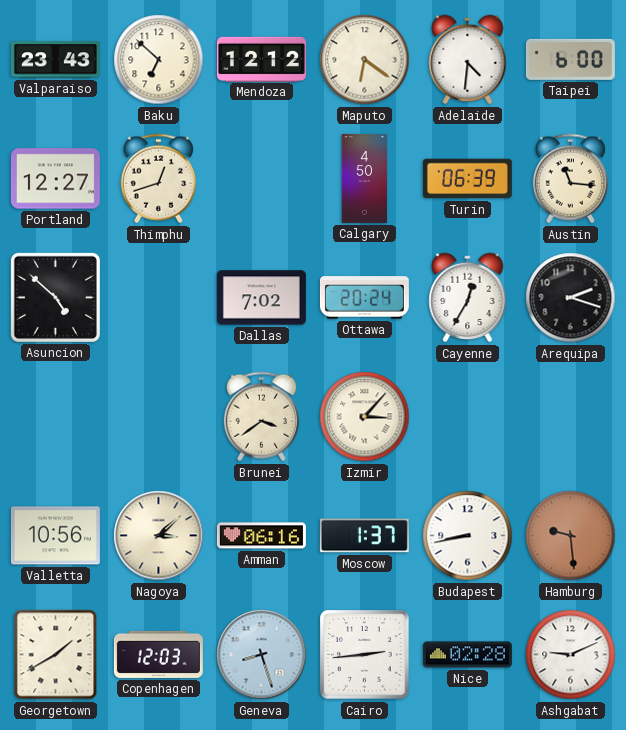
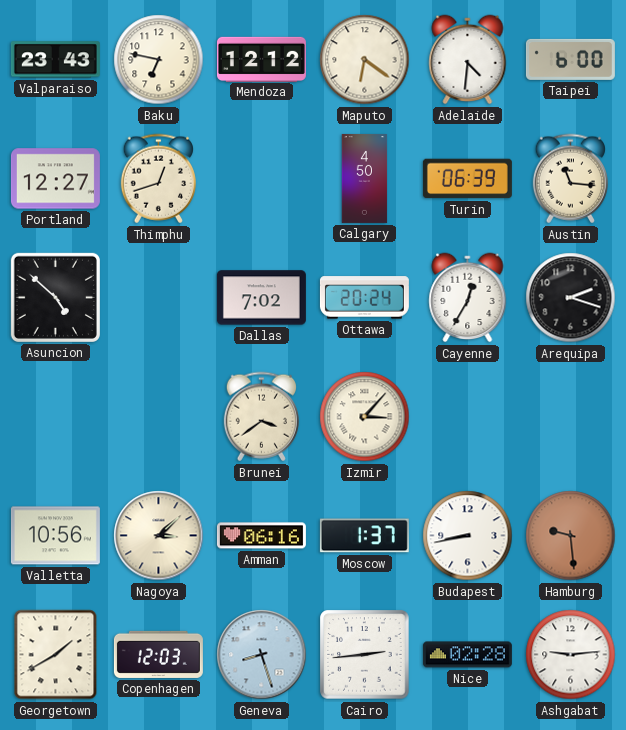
Baku: 6:52 -> 6:47 (159, 60)
Ashgabat: 9:11 -> 9:14 (571, 655)
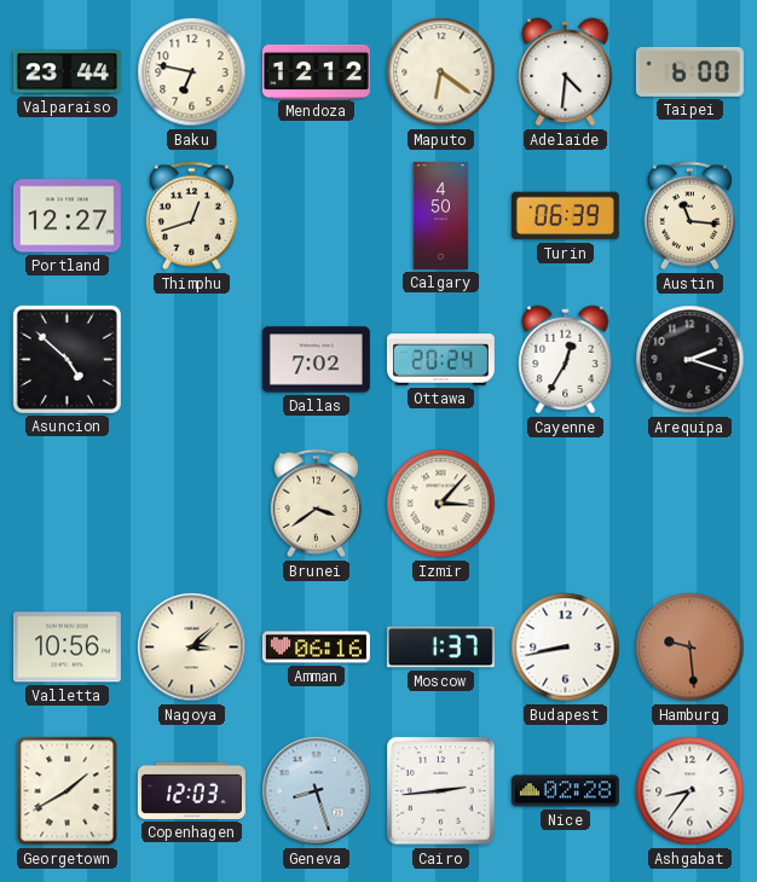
Valparaiso: 23:43 -> 23:44 (67, 72)
Ashgabat: 9:14 -> 8:36 (690, 791)
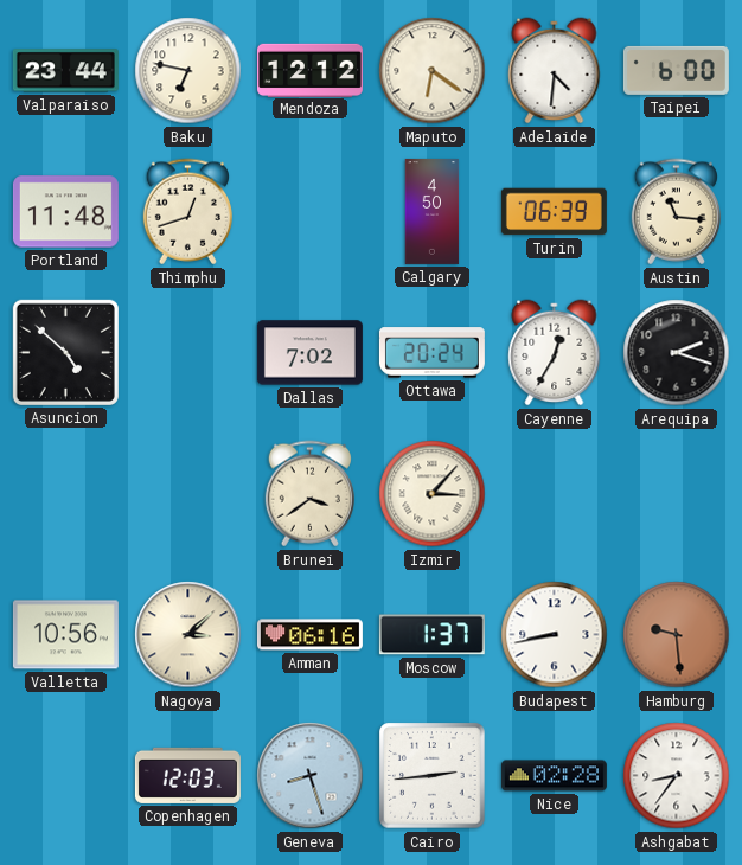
Portland: 12:27 -> 11:48 (65, 212)
Georgetown: 1:40 -> none (68, 791)
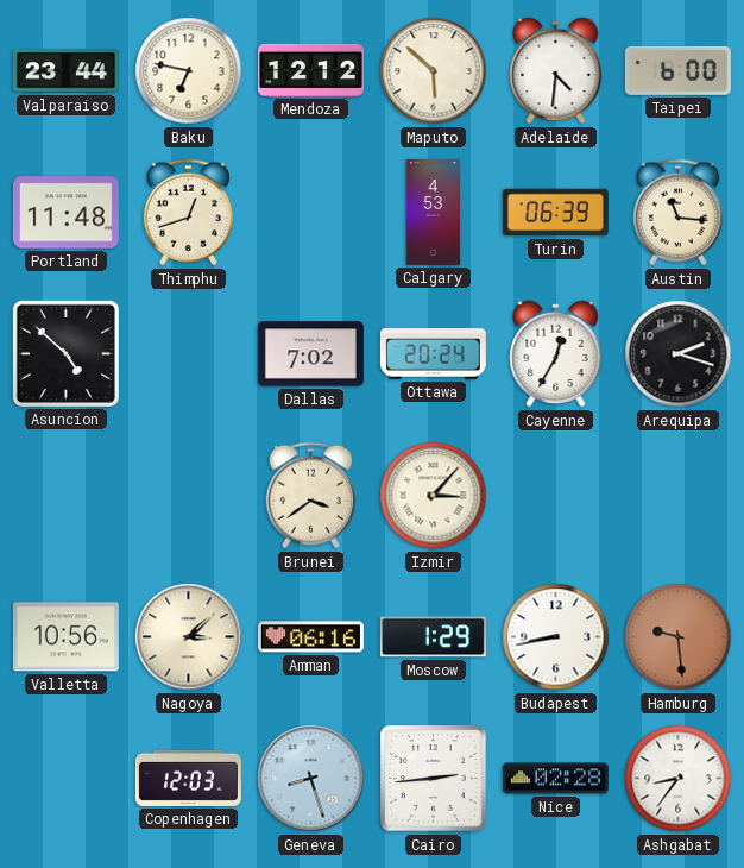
Maputo: 6:21 -> 5:52 (434, 71)
Calgary: 4:50 -> 4:53 (434, 212)
Moscow: 1:37 -> 1:29 (433, 637)
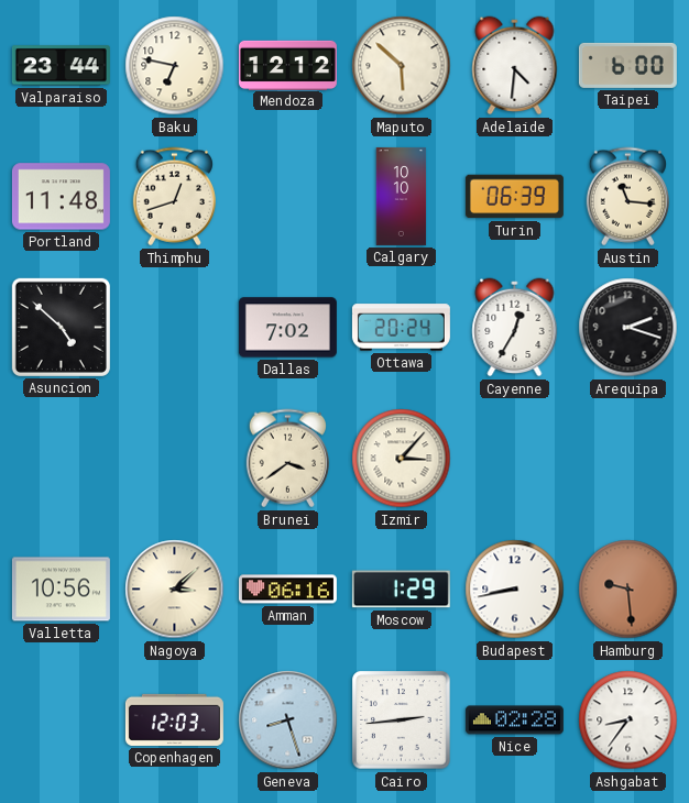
Calgary: 4:53 -> 10:10 (402, 196)
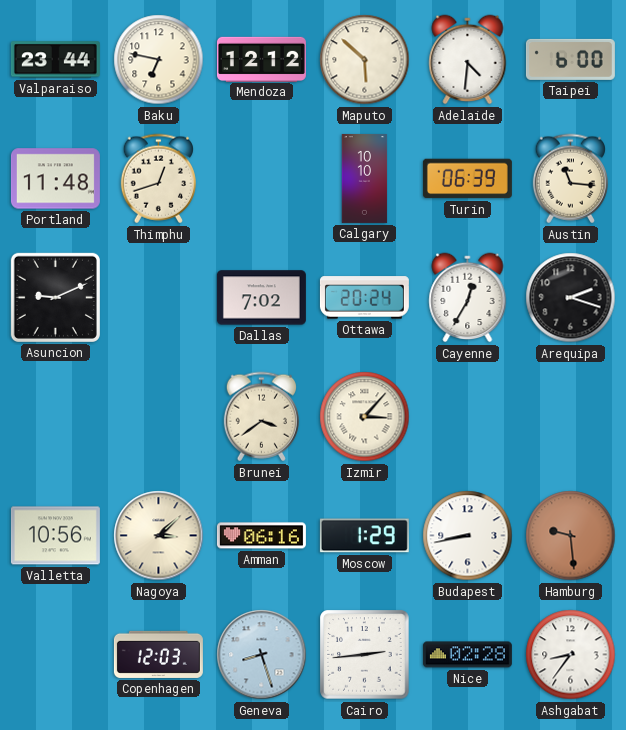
Asuncion: 4:52 -> 9:11 (55, 297)
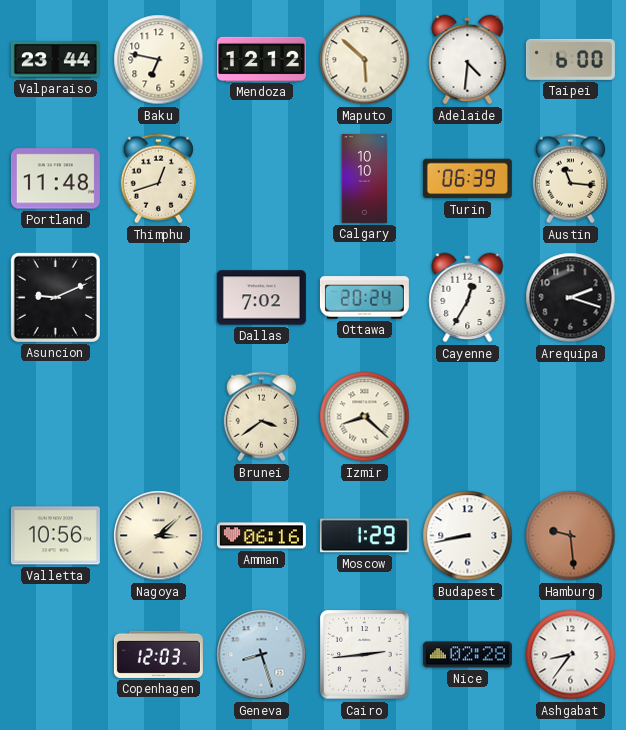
Izmir: 3:07 -> 8:22 (365, 417)
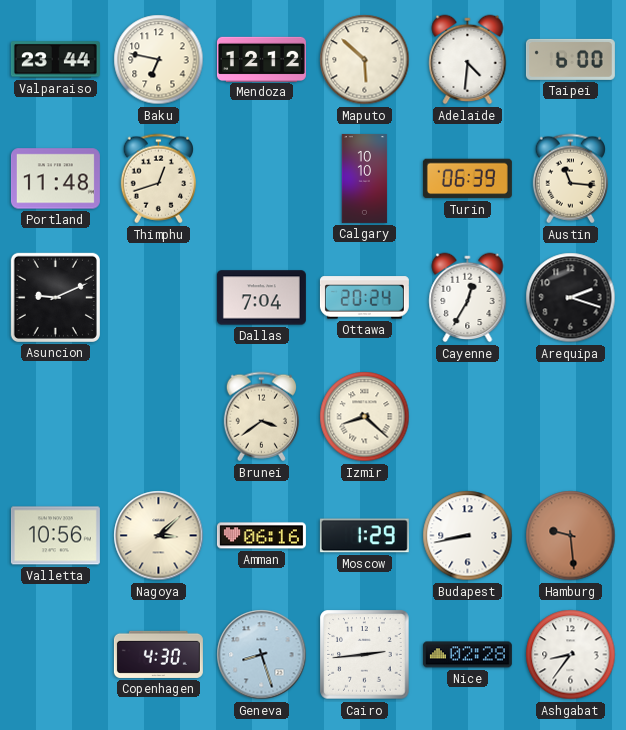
Dallas: 7:02 -> 7:04 (261, 298)
Copenhagen: 12:03 -> 4:30 (158, 654)
